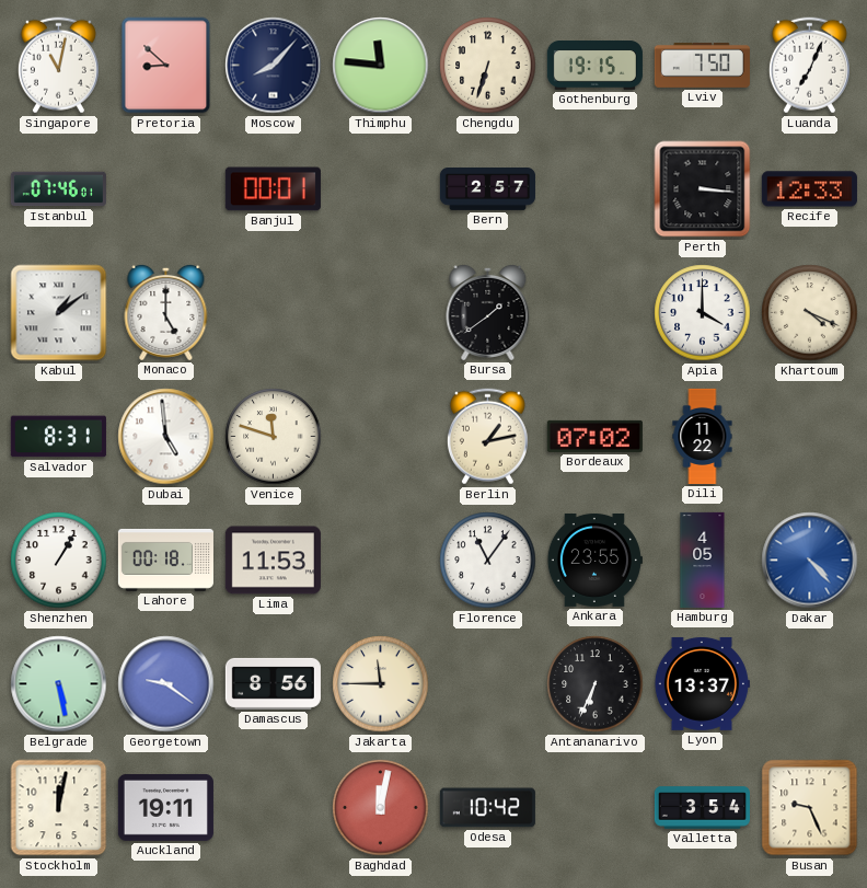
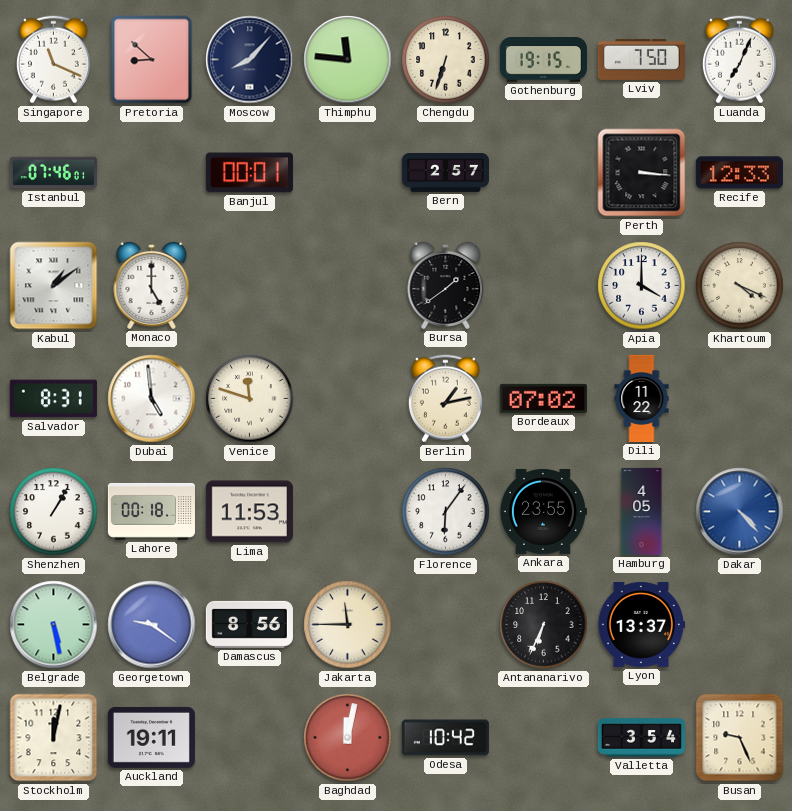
Singapore: 11:02 -> 11:19 (53, 60)
Florence: 11:06 -> 6:06 (446, 512)
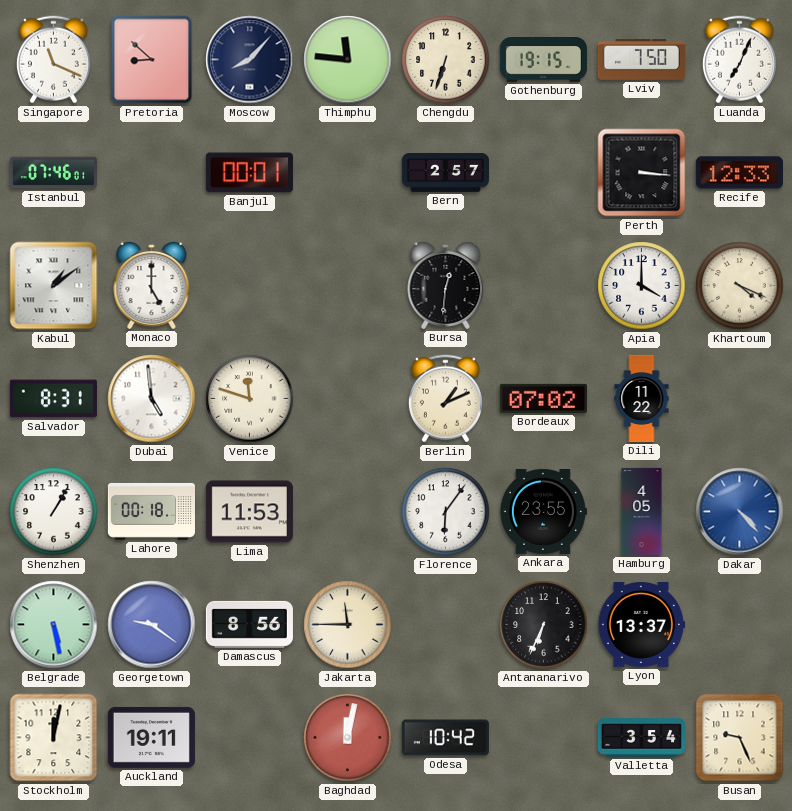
Bursa: 1:39 -> 12:31 (446, 285)
Berlin: 1:13 -> 1:11 (445, 399)
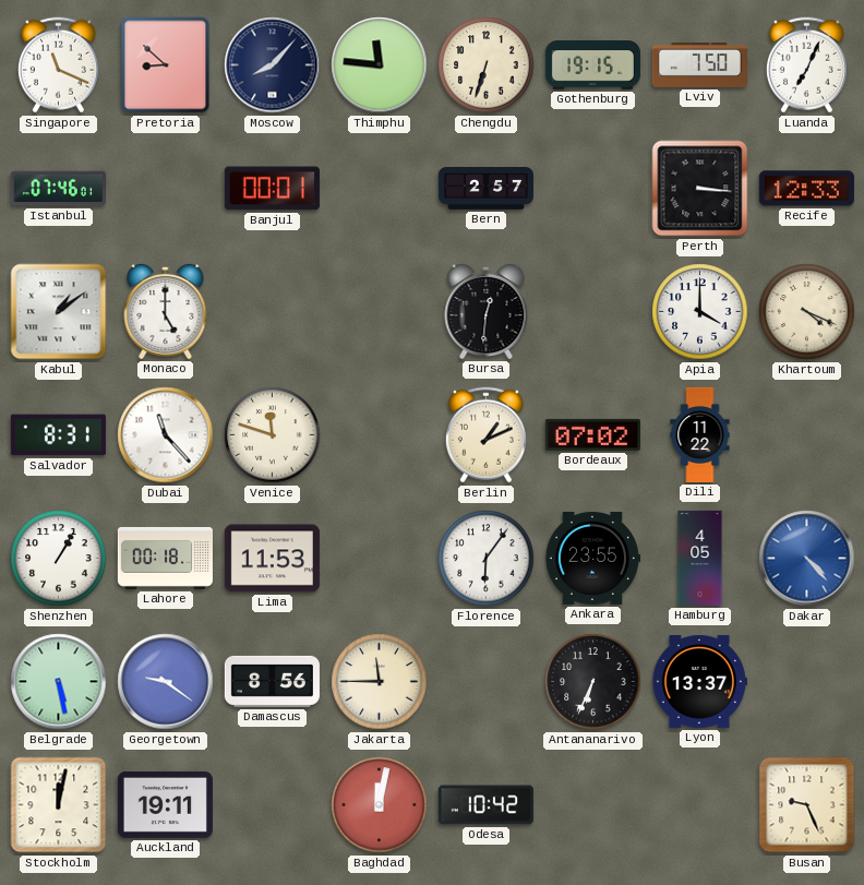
Dubai: 4:59 -> 11:23 (166, 435)
Valletta: 3:54 -> none (641, 738)
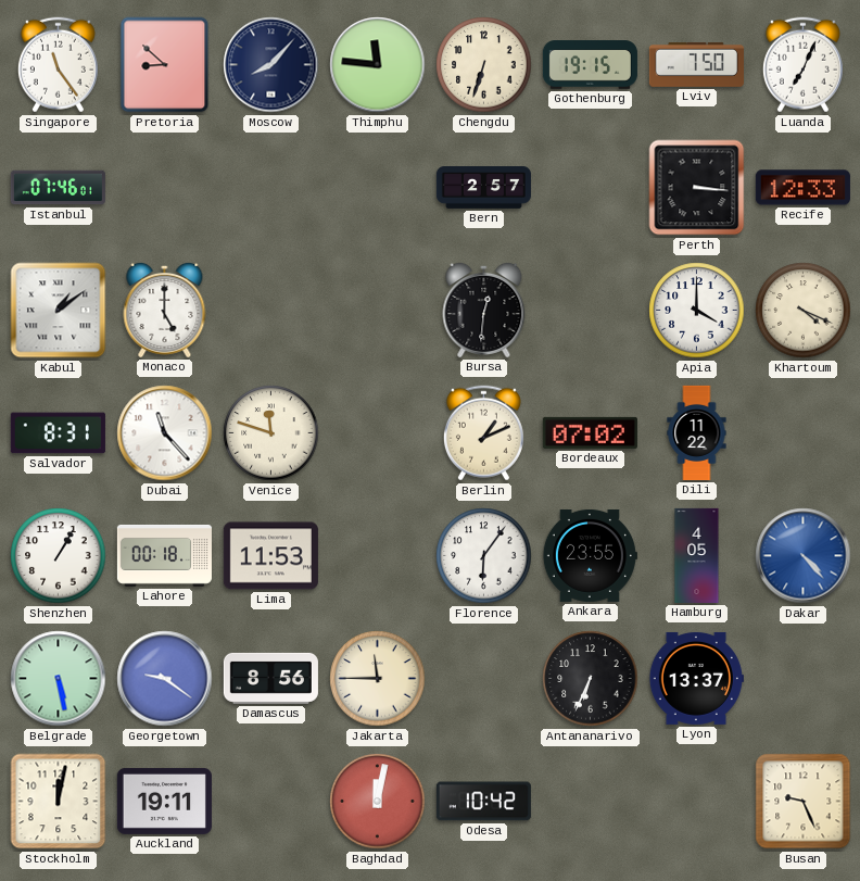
Singapore: 11:19 -> 11:24 (58, 65)
Banjul: 00:01 -> none (272, 189)
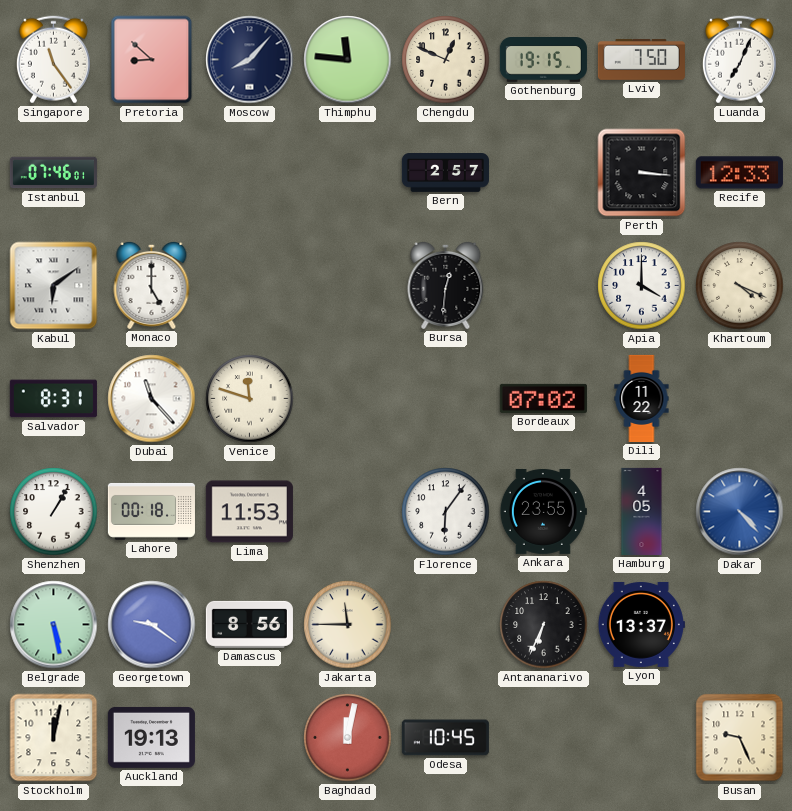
Chengdu: 6:33 -> 12:49 (446, 60)
Kabul: 1:09 -> 6:09 (54, 286)
Berlin: 1:11 -> none (483, 433)
Auckland: 19:11 -> 19:13 (151, 737)
Odesa: 10:42 -> 10:45 (445, 738)
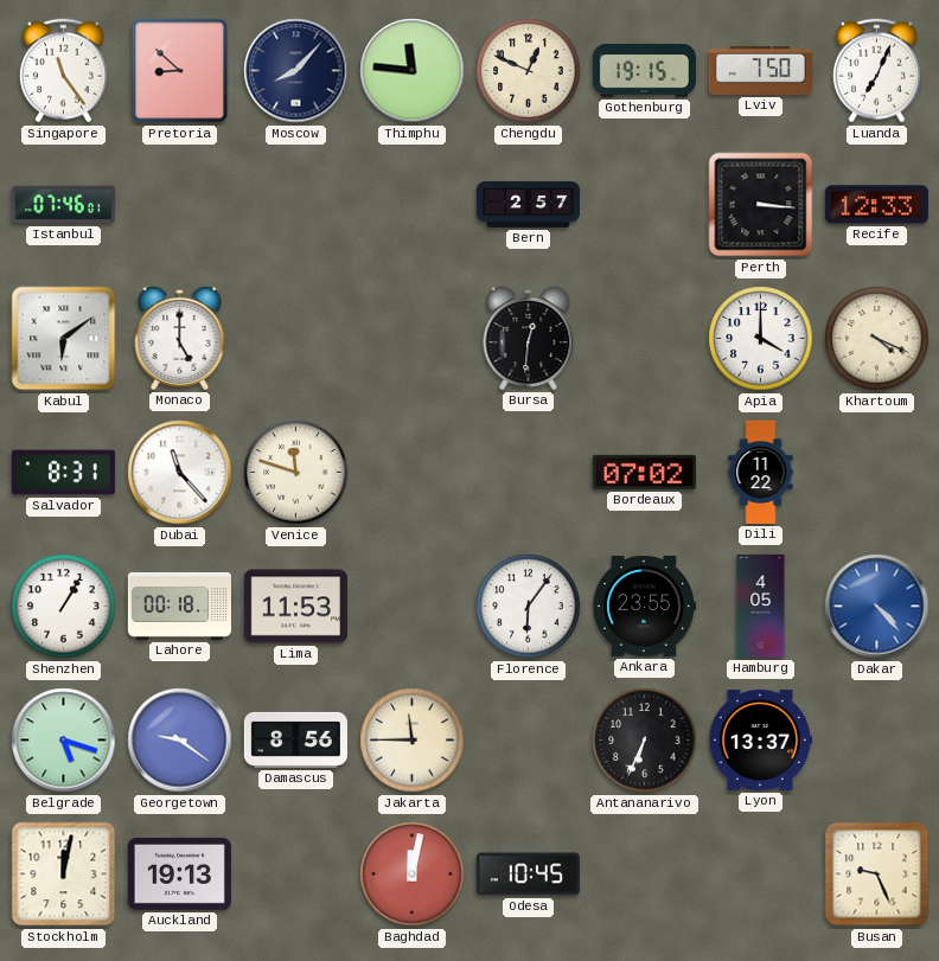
Belgrade: 5:28 -> 5:18 (64, 741)
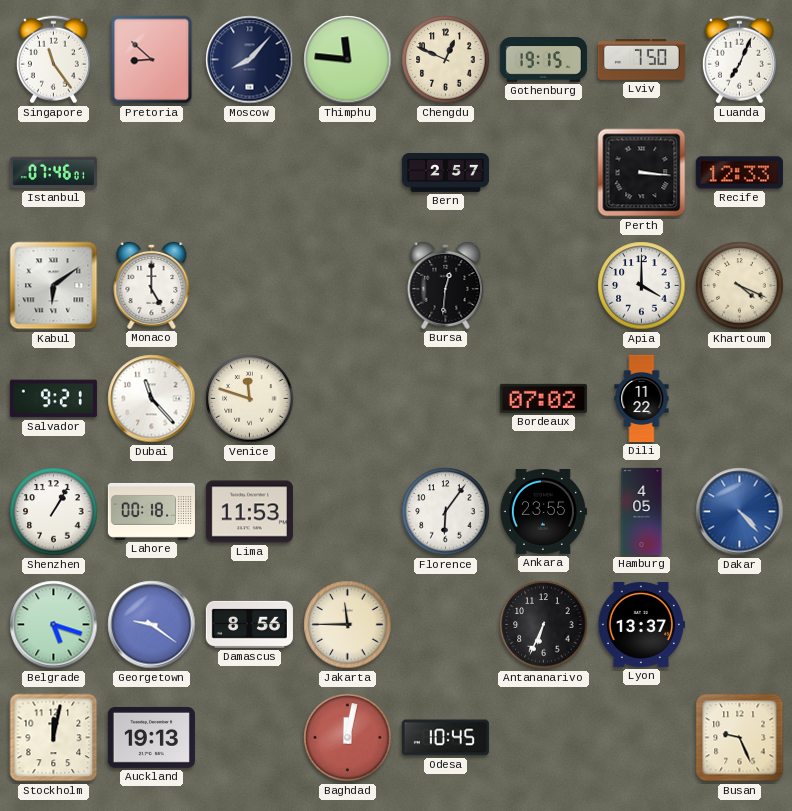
Salvador: 8:31 -> 9:21 (53, 399)
